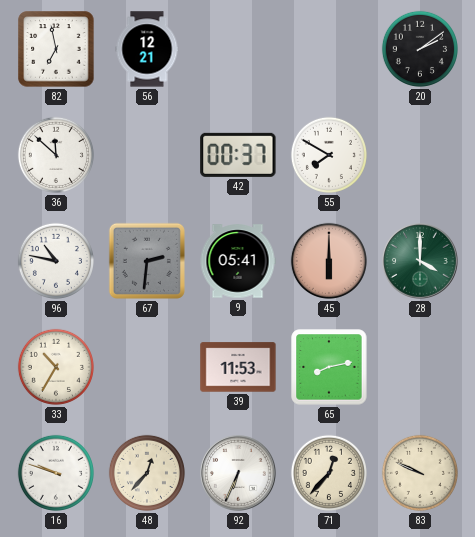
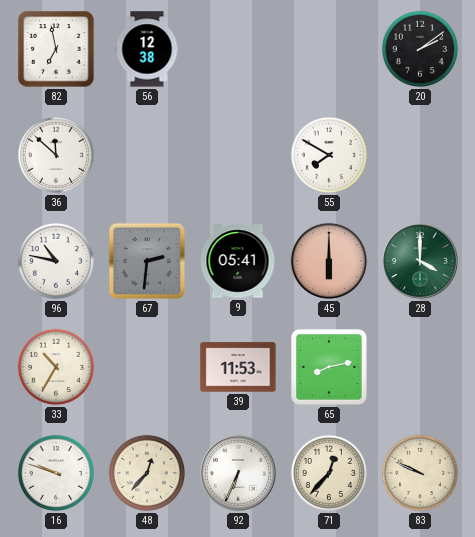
56: 12:21 -> 12:38 (147, 49)
42: 00:37 -> none (238, 155)
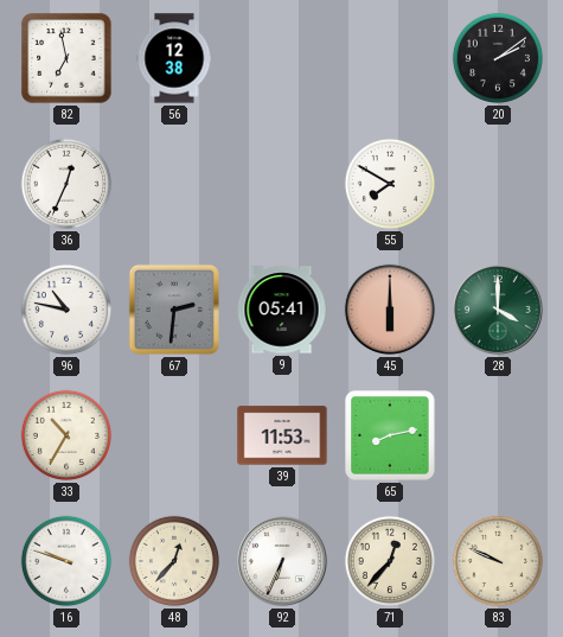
36: 11:52 -> 12:34 (66, 184)
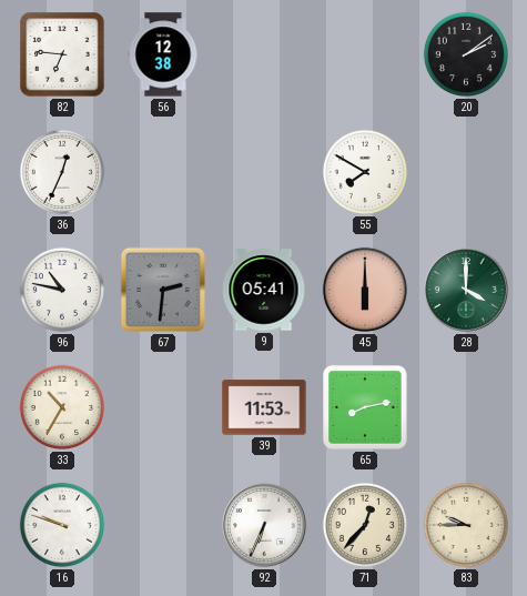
82: 6:58 -> 6:46 (62, 54)
48: 12:37 -> none (174, 561)
83: 9:49 -> 9:45 (466, 525)
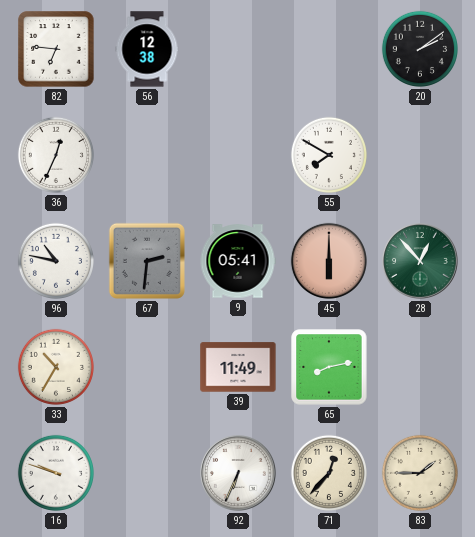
28: 4:00 -> 12:53 (421, 262)
39: 11:53 -> 11:49 (238, 367)
83: 9:45 -> 1:45 (420, 473)
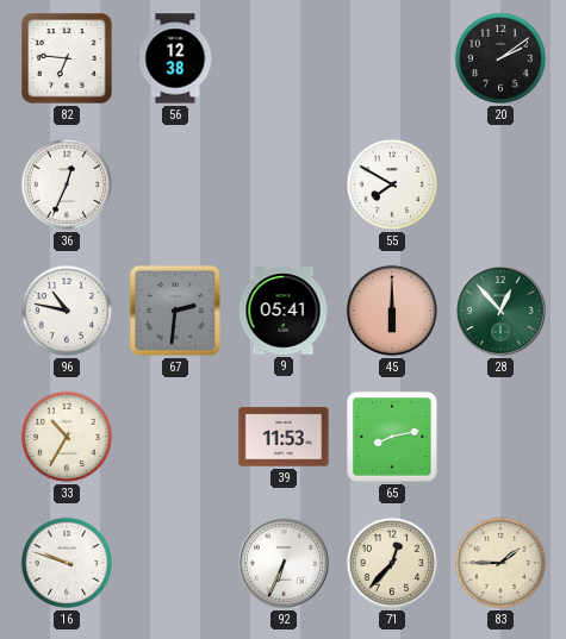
39: 11:49 -> 11:53 (284, 437)
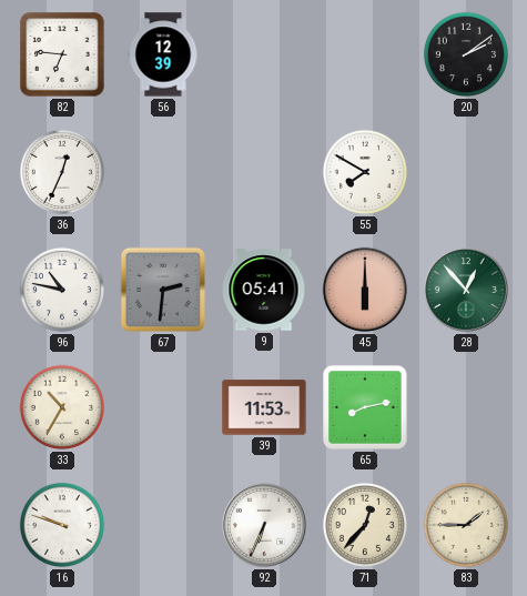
56: 12:38 -> 12:39 (163, 54)
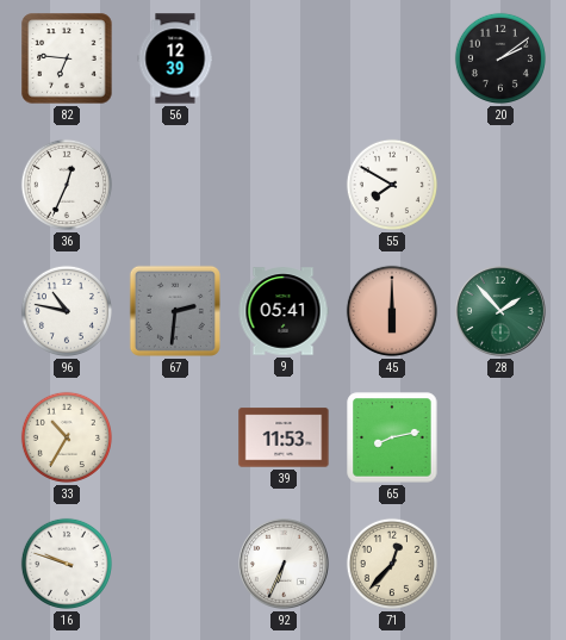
28: 12:53 -> 1:53 (502, 312)
83: 1:45 -> none (466, 525)
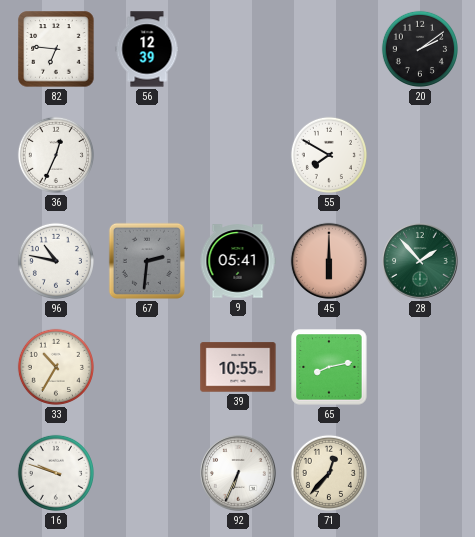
39: 11:53 -> 10:55 (238, 367)
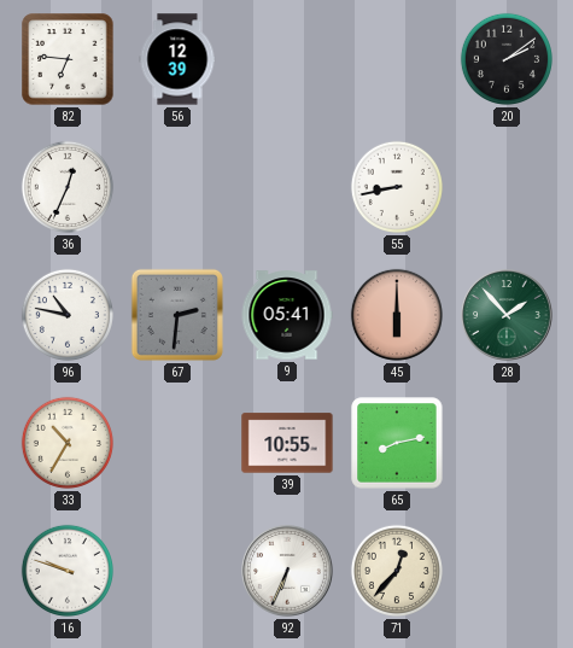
55: 7:50 -> 8:43 (397, 187)
